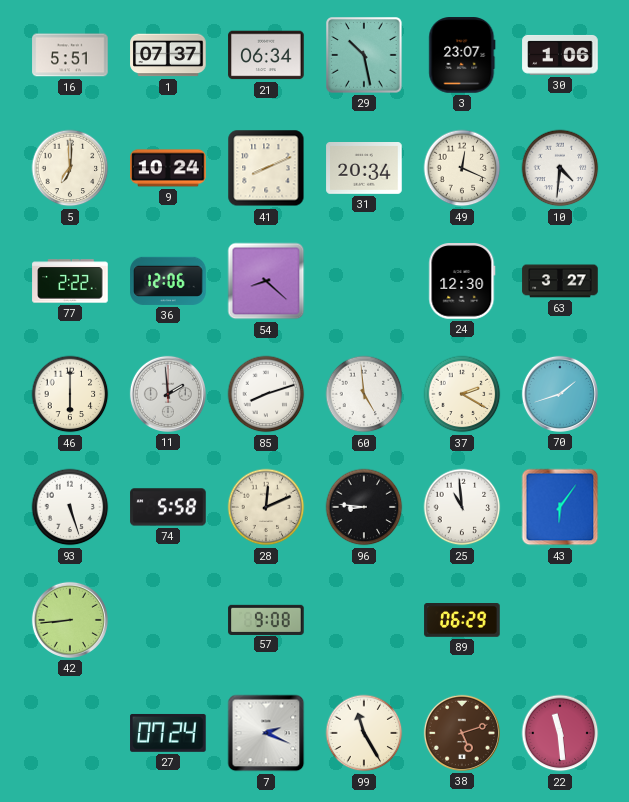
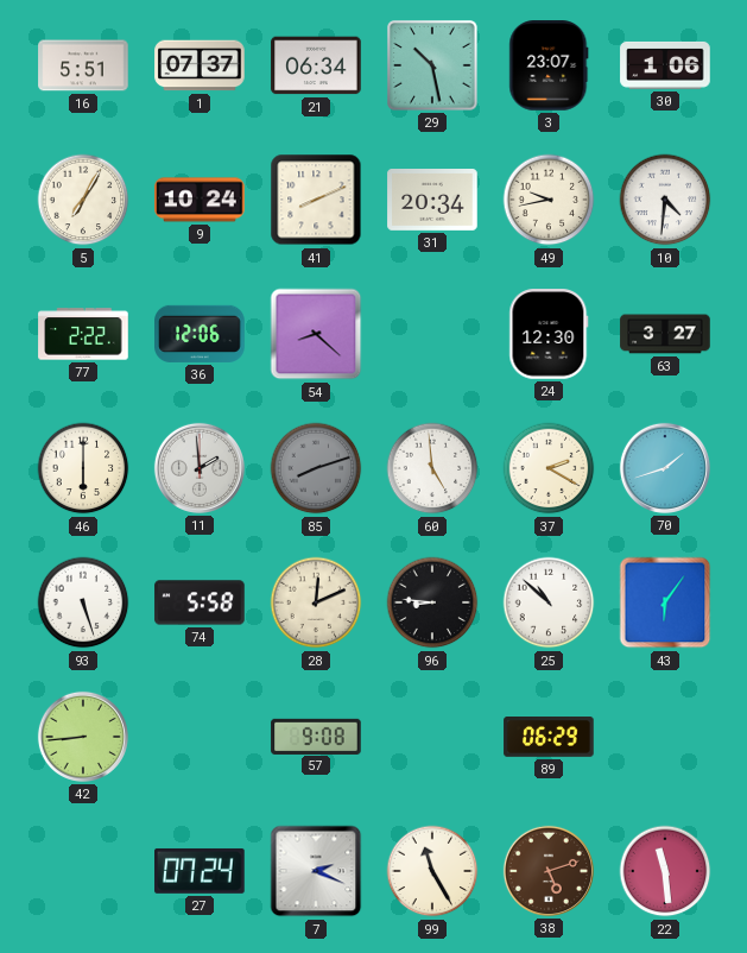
5: 7:00 -> 7:05 (83, 200)
49: 12:19 -> 9:43 (549, 200)
85 dial: white -> grey (316, 468)
25: 10:59 -> 10:52 (549, 602)
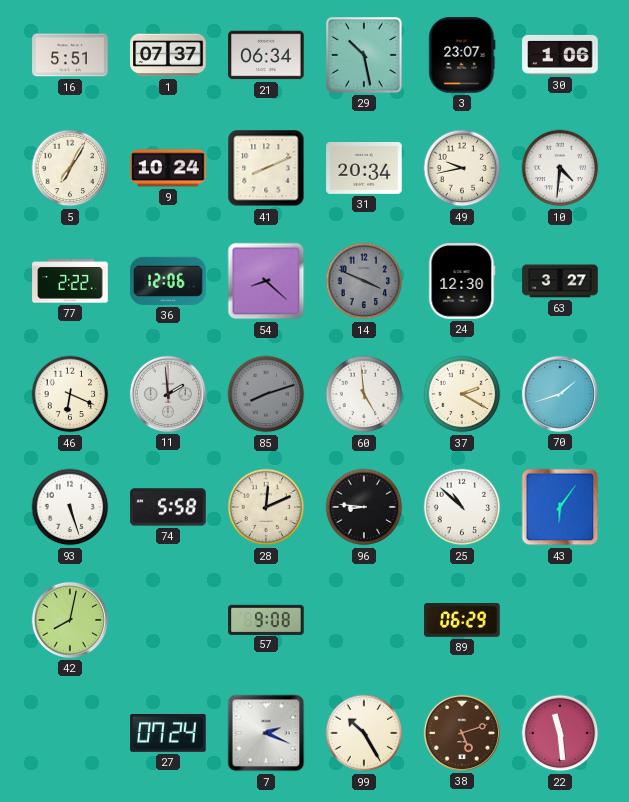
14: none -> 3:49 (364, 281)
46: 6:00 -> 6:19 (70, 394)
42: 8:44 -> 8:02 (70, 620)
99: 11:25 -> 10:25 (364, 733)
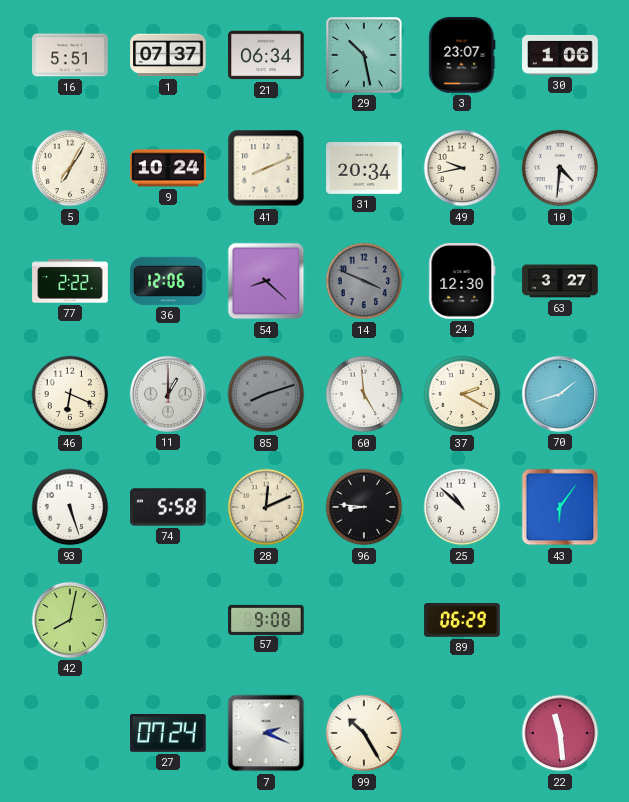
11: 1:59 -> 1:00 (168, 394)
38: 5:12 -> none (462, 733)
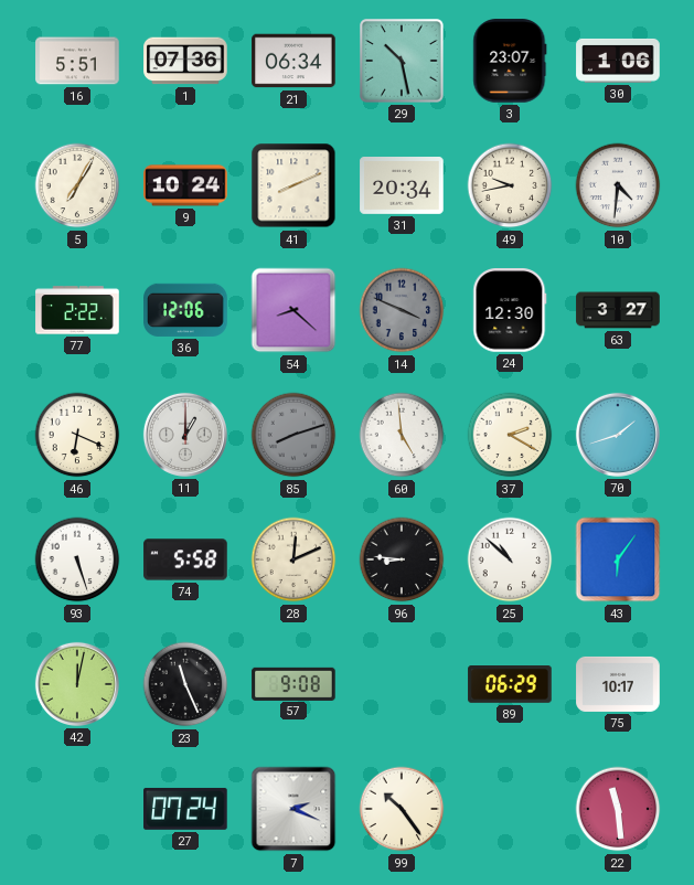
1: 07:37 -> 07:36 (185, 61)
42: 8:02 -> 12:02 (77, 684)
23: none -> 11:26 (185, 684)
75: none -> 10:17 (618, 684)
99: 10:25 -> 10:24 (402, 809)
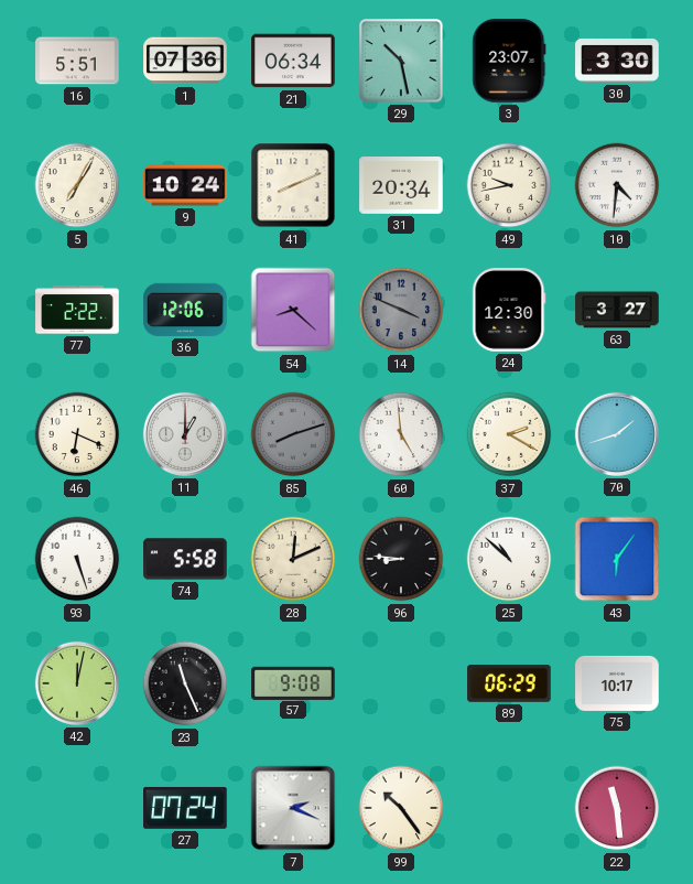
30: 1:06 -> 3:30 (617, 61)
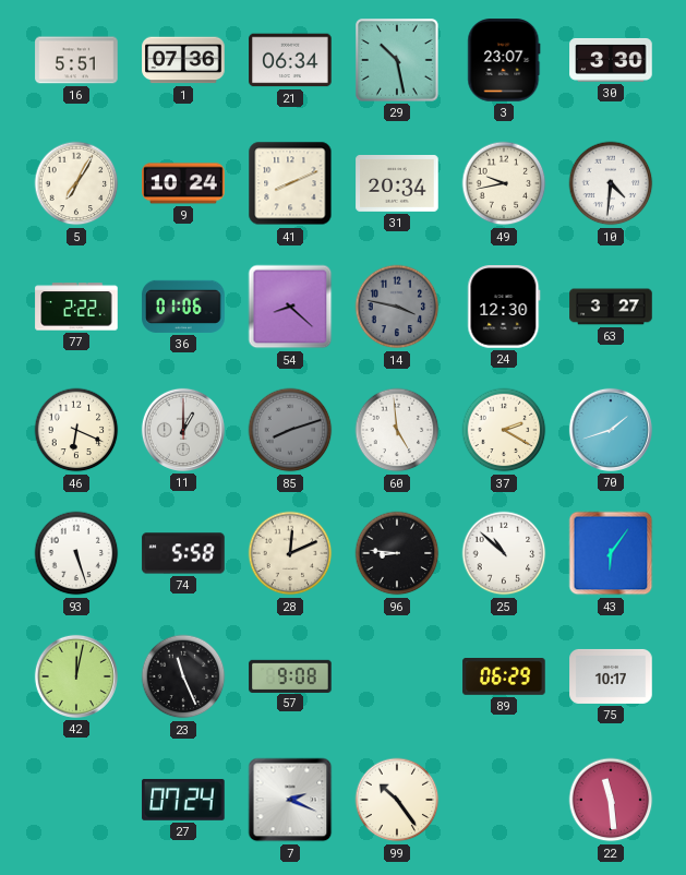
36: 12:06 -> 01:06 (183, 307)
14: 3:49 -> 3:47 (397, 307)
